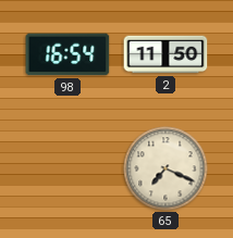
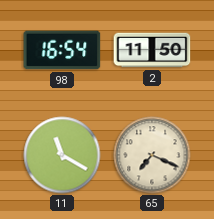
11: none -> 11:20 (62, 155)
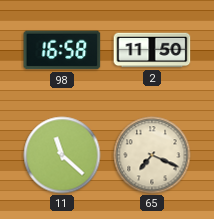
98: 16:54 -> 16:58 (62, 50)
11: 11:20 -> 11:22 (62, 155)
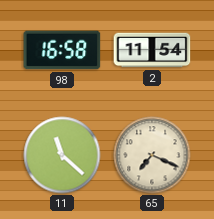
2: 11:50 -> 11:54 (152, 50)
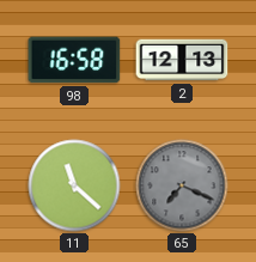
2: 11:54 -> 12:13 (182, 60)
65 dial: cream -> grey (182, 185)
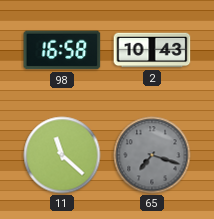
2: 12:13 -> 10:43 (152, 50)
65: 7:19 -> 7:18 (152, 155)
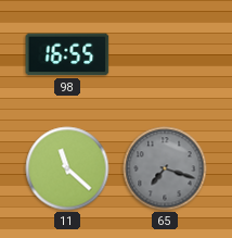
98: 16:58 -> 16:55 (67, 54)
2: 10:43 -> none (152, 50)
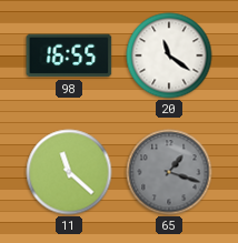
20: none -> 11:21 (169, 55)
65: 7:18 -> 1:18 (169, 172)
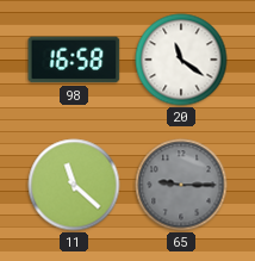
98: 16:55 -> 16:58 (74, 60)
65: 1:18 -> 9:15 (181, 185)
